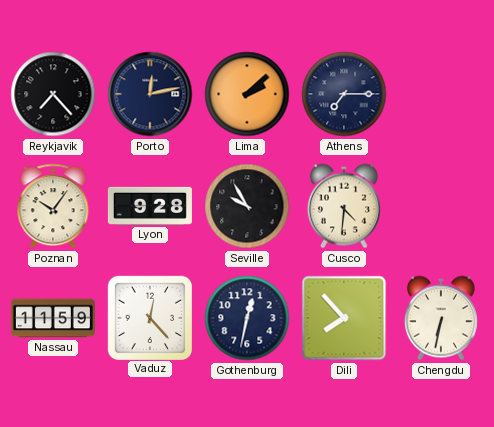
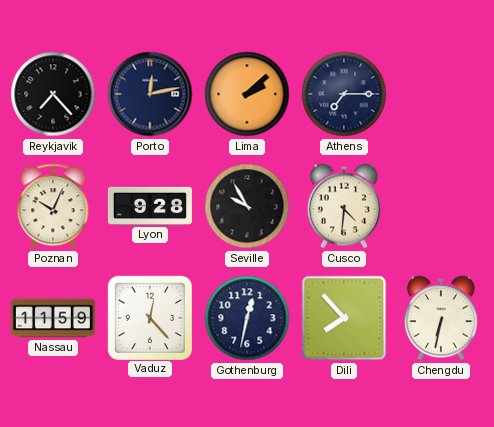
Poznan: 10:06 -> 10:04 (53, 206)
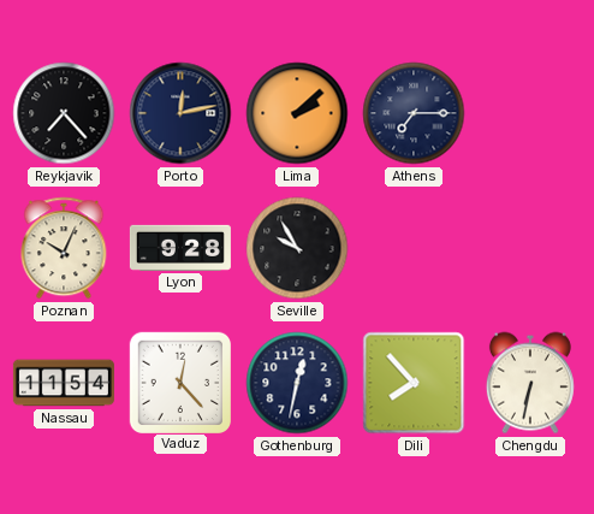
Cusco: 4:31 -> none (344, 206)
Nassau: 11:59 -> 11:54 (64, 383)
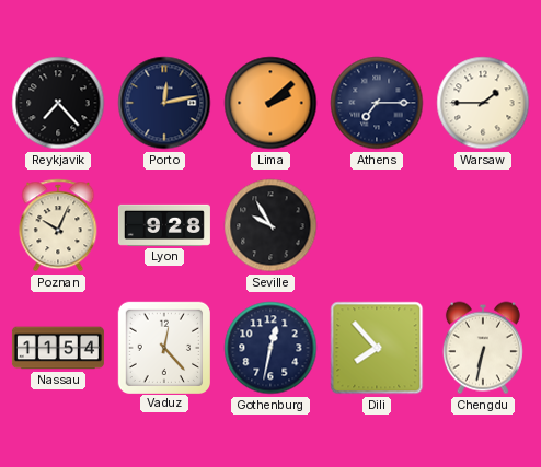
Warsaw: none -> 1:45 (483, 103)
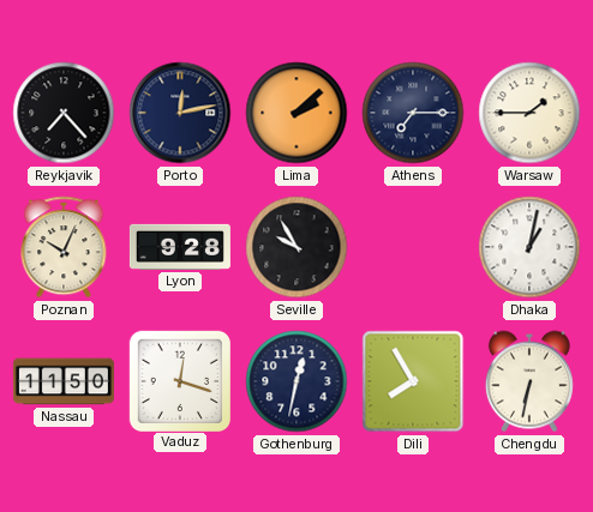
Dhaka: none -> 1:02 (529, 247)
Nassau: 11:54 -> 11:50 (64, 381)
Vaduz: 12:23 -> 12:18 (179, 380)
Dili: 7:53 -> 7:55 (413, 381)
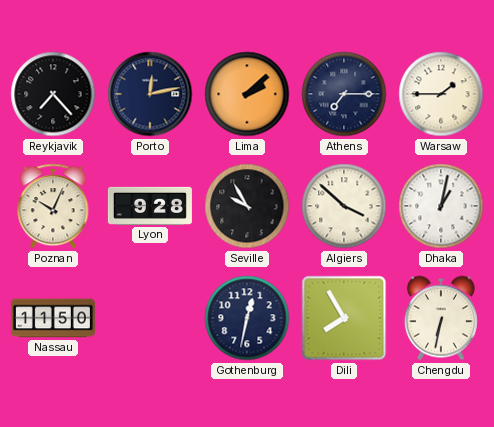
Algiers: none -> 3:52 (344, 206)
Vaduz: 12:18 -> none (179, 380)
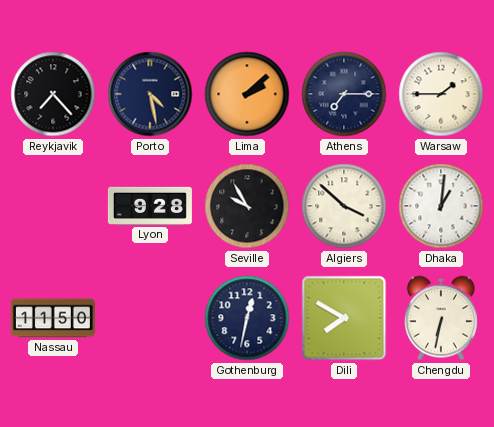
Porto: 12:13 -> 4:28 (150, 94)
Poznan: 10:04 -> none (53, 206)
Dhaka: 1:02 -> 1:01 (441, 206)
Dili: 7:55 -> 7:50 (344, 318)
